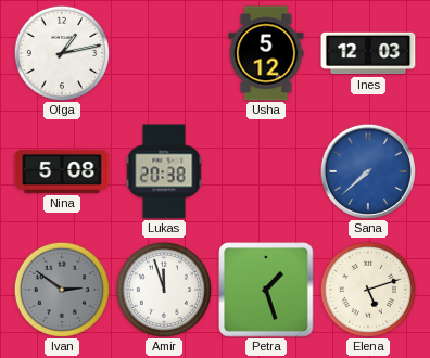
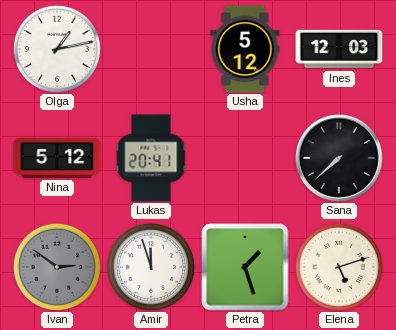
Nina: 5:08 -> 5:12 (57, 158)
Lukas: 20:38 -> 20:41 (151, 158)
Sana dial: blue -> black (339, 158)
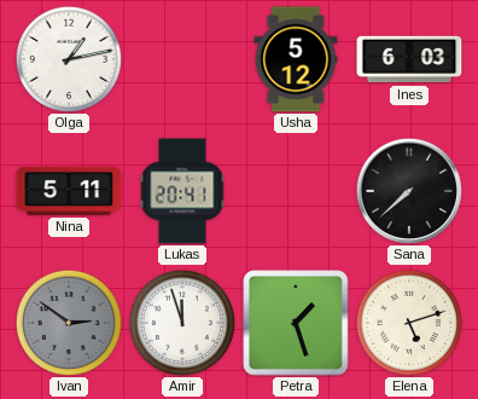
Ines: 12:03 -> 6:03 (409, 59)
Nina: 5:12 -> 5:11 (69, 191)
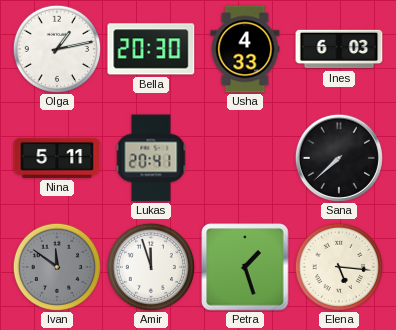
Bella: none -> 20:30 (151, 49)
Usha: 5:12 -> 4:33 (245, 49)
Ivan: 2:51 -> 11:51 (57, 267)
Elena: 5:12 -> 5:16 (339, 267)
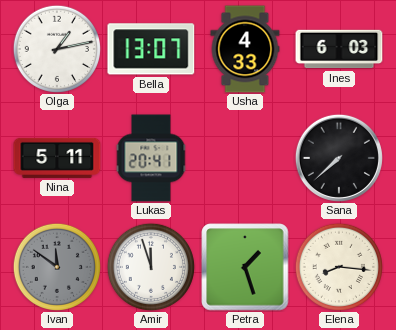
Bella: 20:30 -> 13:07 (151, 49)
Elena: 5:16 -> 8:16 (339, 267)
